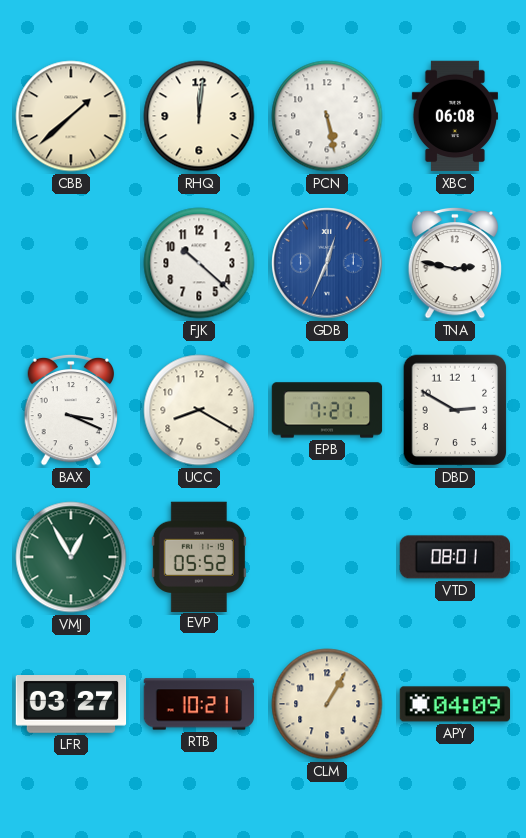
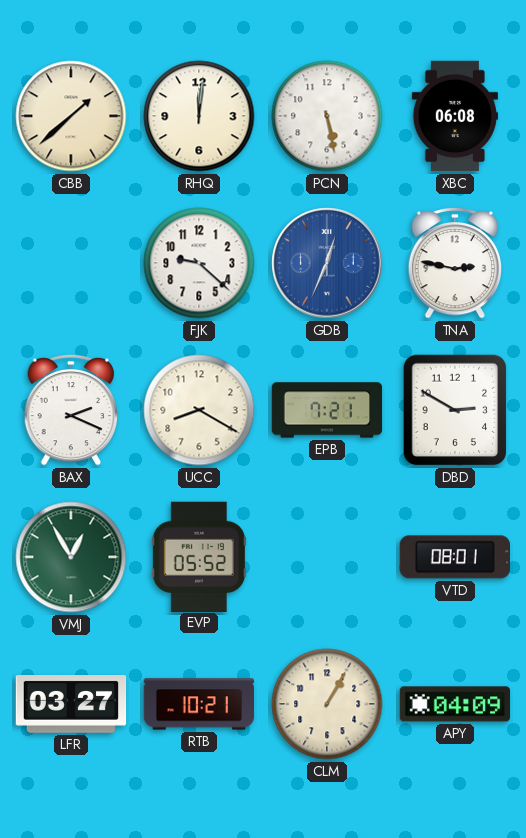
FJK: 10:22 -> 9:22 (199, 263)
BAX: 3:19 -> 2:19 (71, 410)
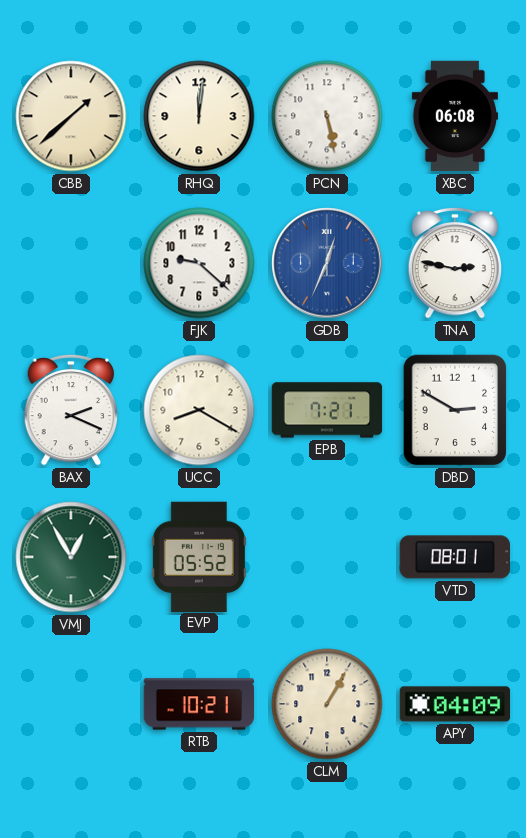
LFR: 03:27 -> none (71, 705)
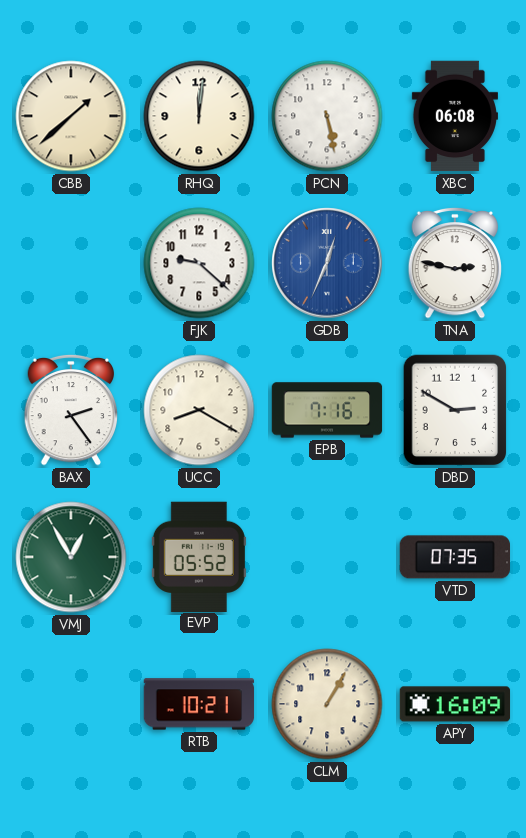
BAX: 2:19 -> 2:24 (71, 410)
EPB: 7:21 -> 7:16 (327, 410)
VTD: 08:01 -> 07:35 (454, 557)
APY: 04:09 -> 16:09 (455, 704)
